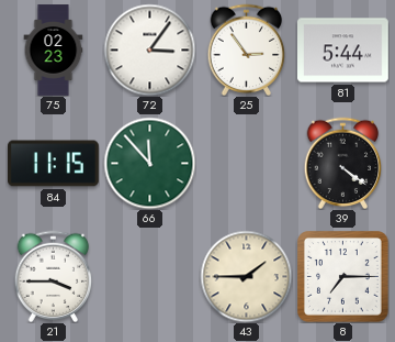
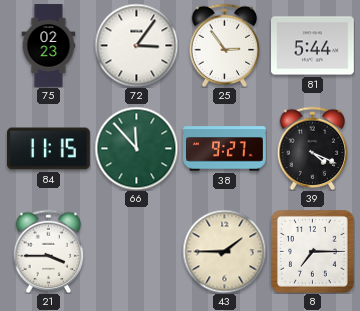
38: none -> 9:27 (225, 149)
39: 4:21 -> 4:19 (313, 148)
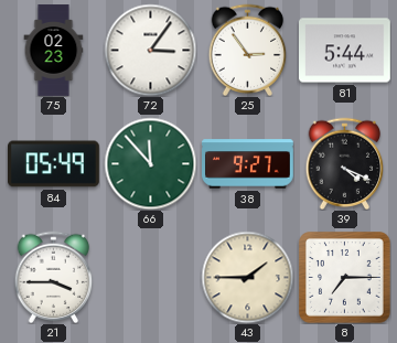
84: 11:15 -> 05:49 (54, 164)
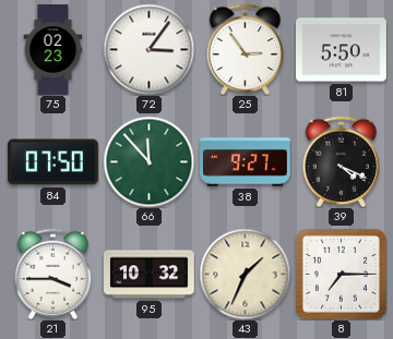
81: 5:44 -> 5:50 (342, 50)
84: 05:49 -> 07:50 (53, 162)
95: none -> 10:32 (150, 275)
43: 1:45 -> 1:34 (245, 274)
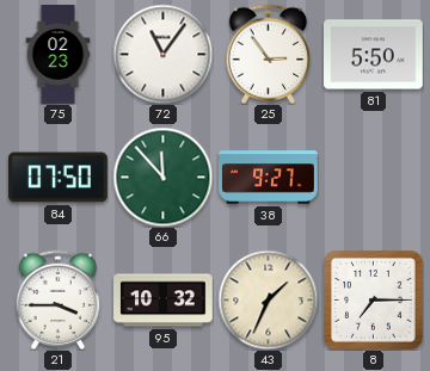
72: 3:06 -> 11:06 (162, 54)
39: 4:19 -> none (342, 161)
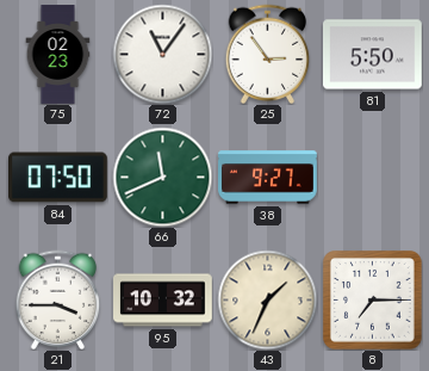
66: 11:53 -> 11:41 (162, 177)
